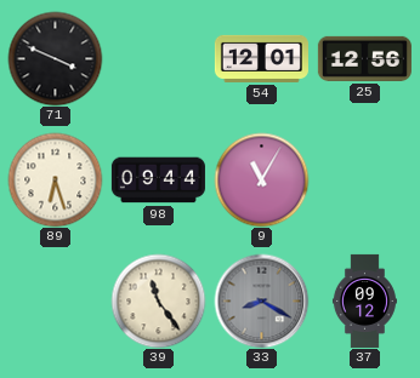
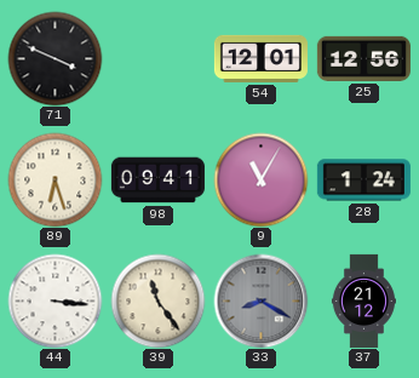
98: 09:44 -> 09:41 (157, 181)
28: none -> 1:24 (363, 181)
44: none -> 3:16 (54, 300)
37: 09:12 -> 21:12 (363, 300)
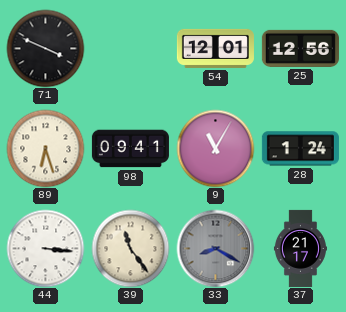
37: 21:12 -> 21:17 (300, 248)
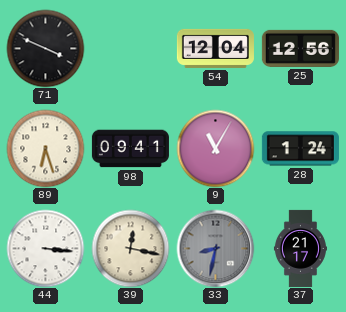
54: 12:01 -> 12:04 (215, 48)
39: 11:24 -> 12:17 (130, 248)
33: 8:20 -> 8:32 (215, 248)
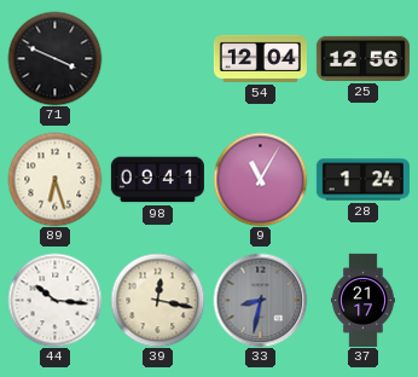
44: 3:16 -> 10:16 (54, 300)
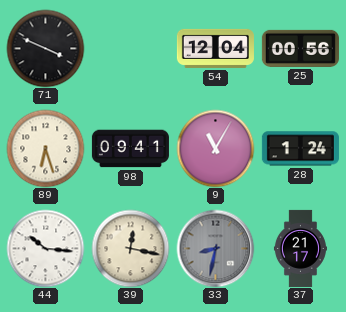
25: 12:56 -> 00:56 (300, 48)
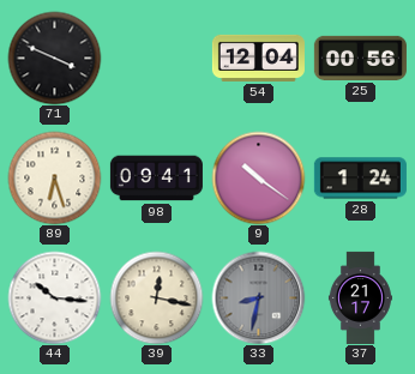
9: 11:05 -> 10:21 (258, 177)
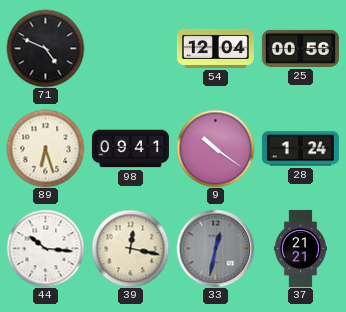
71: 3:49 -> 4:49 (45, 48)
33: 8:32 -> 12:32 (215, 248)
37: 21:17 -> 21:21 (300, 248)
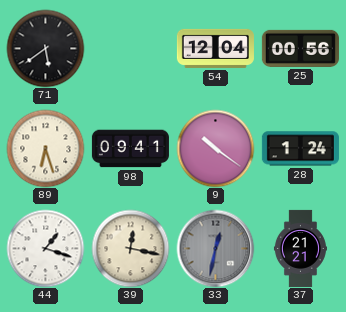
71: 4:49 -> 5:39 (45, 48)
44: 10:16 -> 1:18 (45, 248)
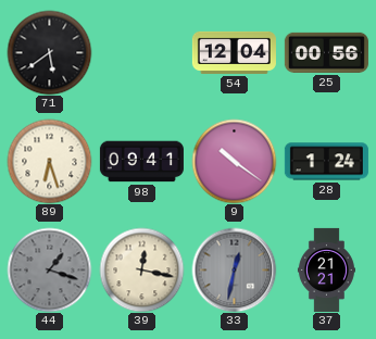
44 dial: white -> grey (49, 269)
